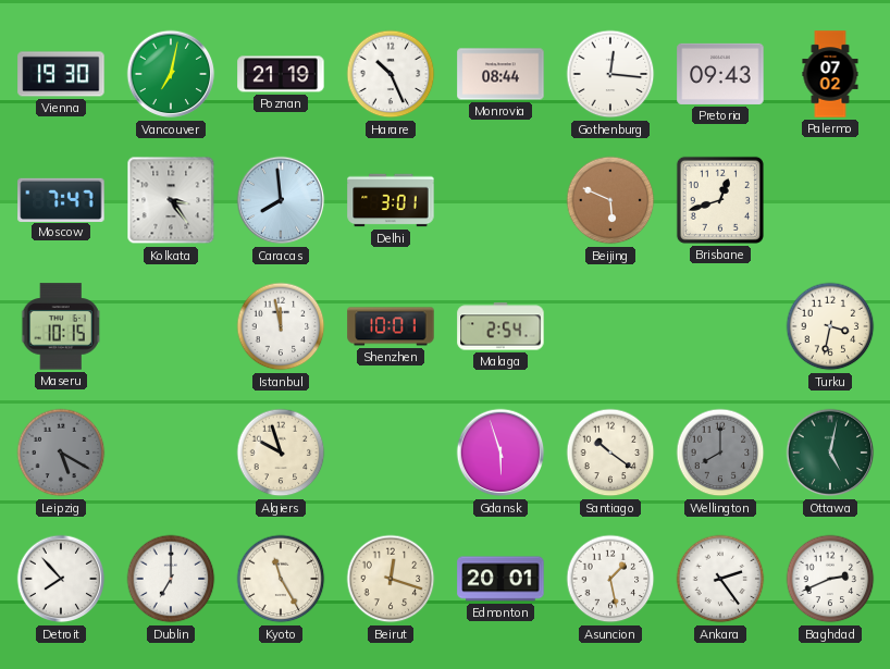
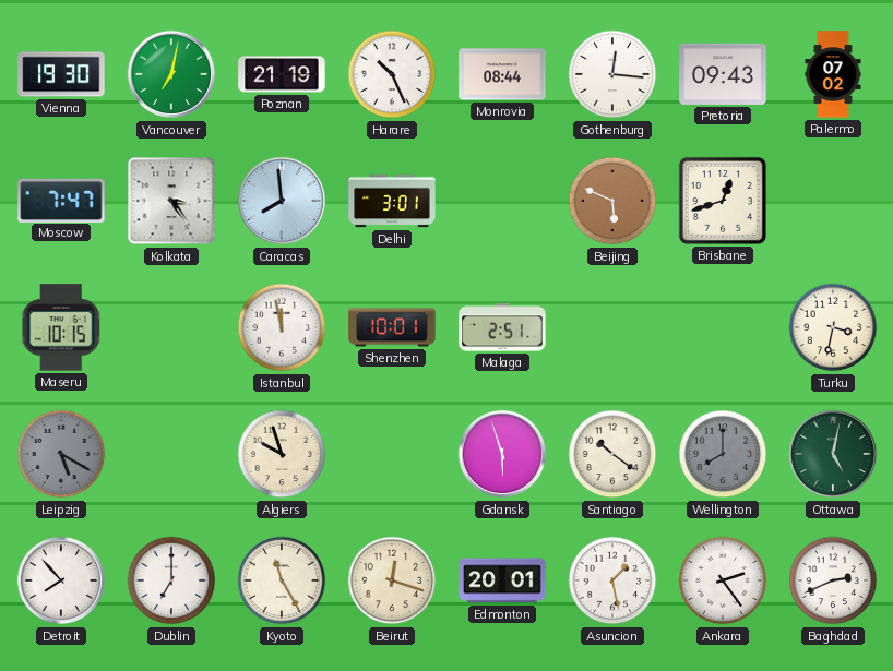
Malaga: 2:54 -> 2:51 (502, 327)
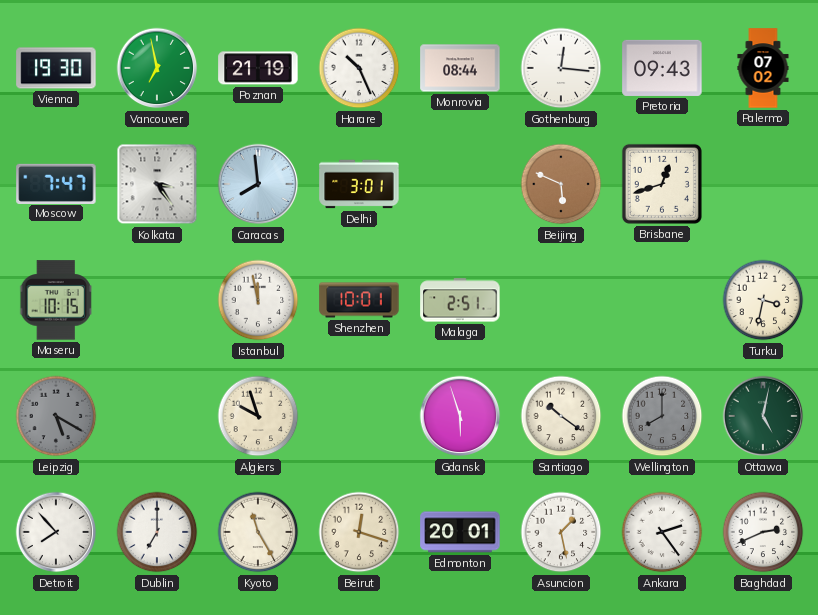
Vancouver: 7:02 -> 6:58 (157, 68)
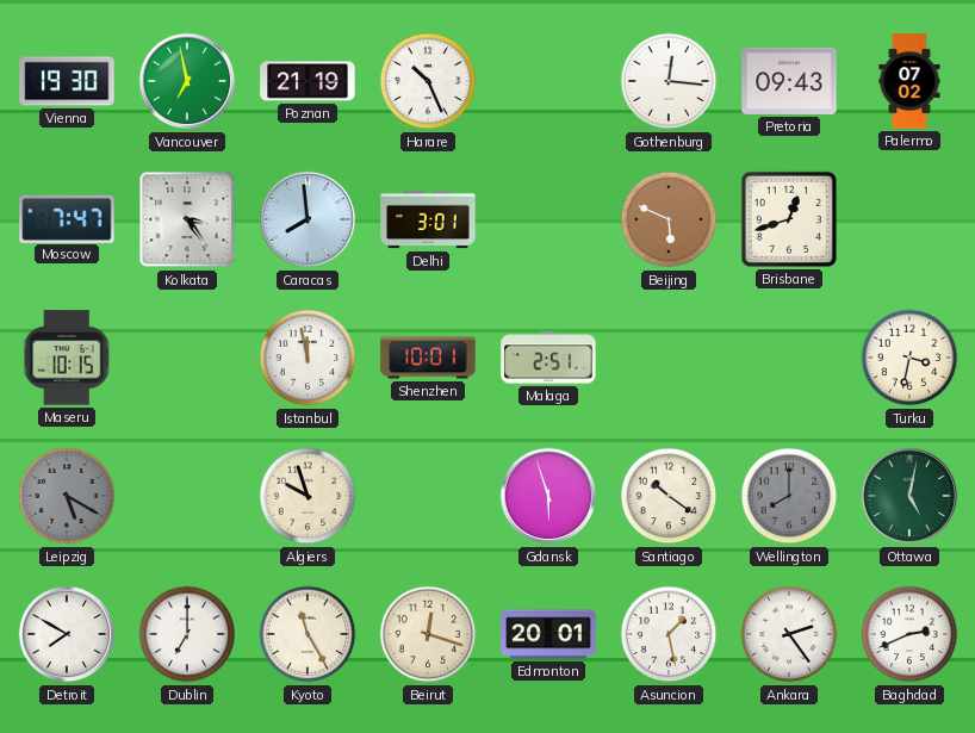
Monrovia: 08:44 -> none (460, 68)
Detroit: 7:53 -> 7:50 (67, 634)
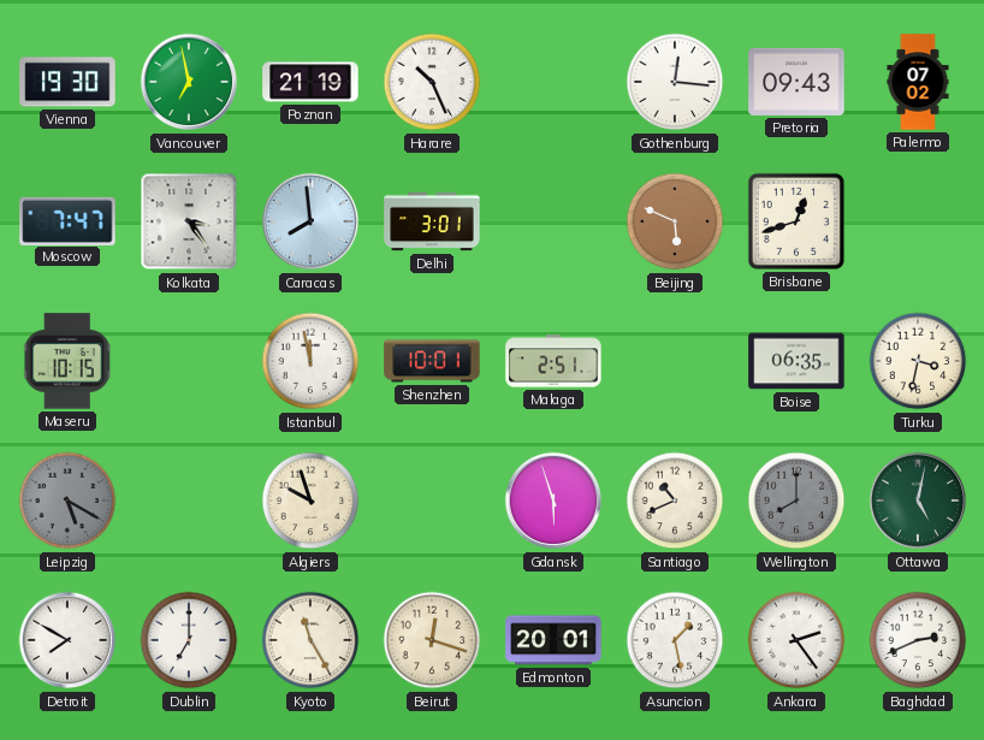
Boise: none -> 06:35 (796, 361)
Santiago: 10:21 -> 10:41 (675, 501)
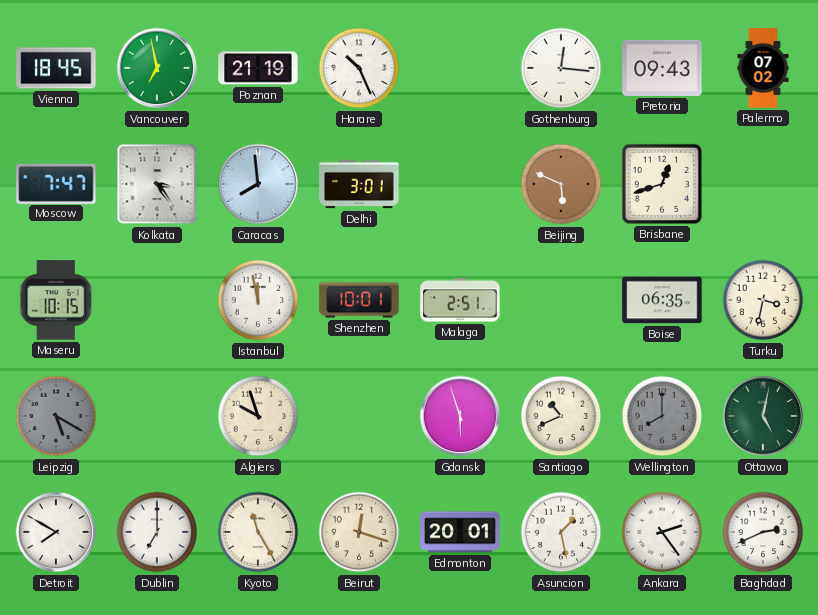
Vienna: 19:30 -> 18:45 (56, 68)
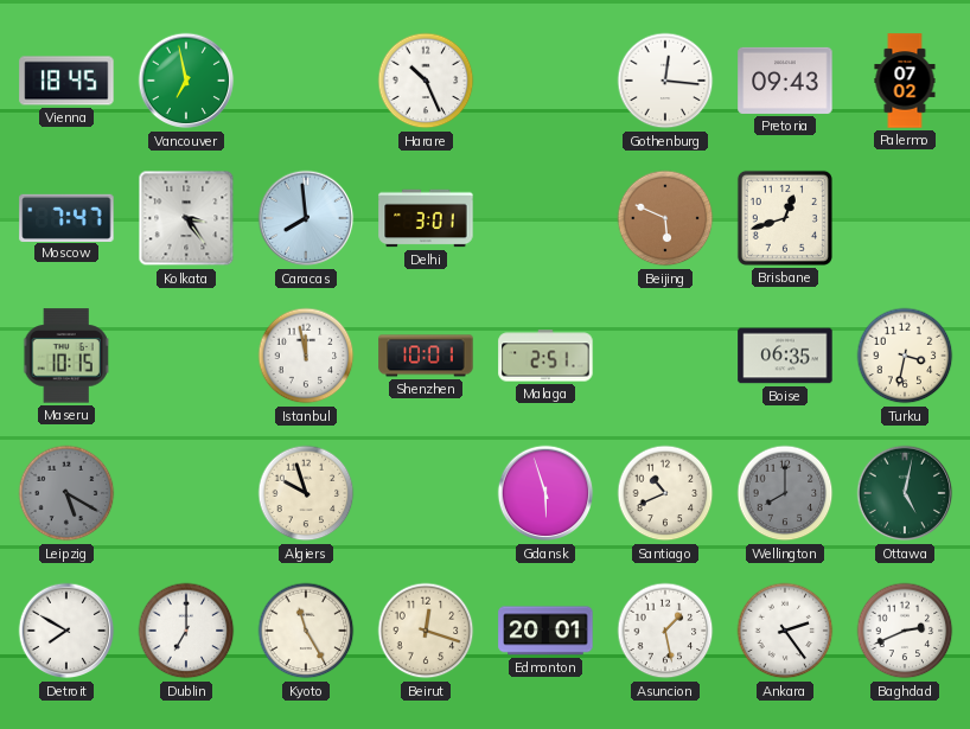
Poznan: 21:19 -> none (258, 68)
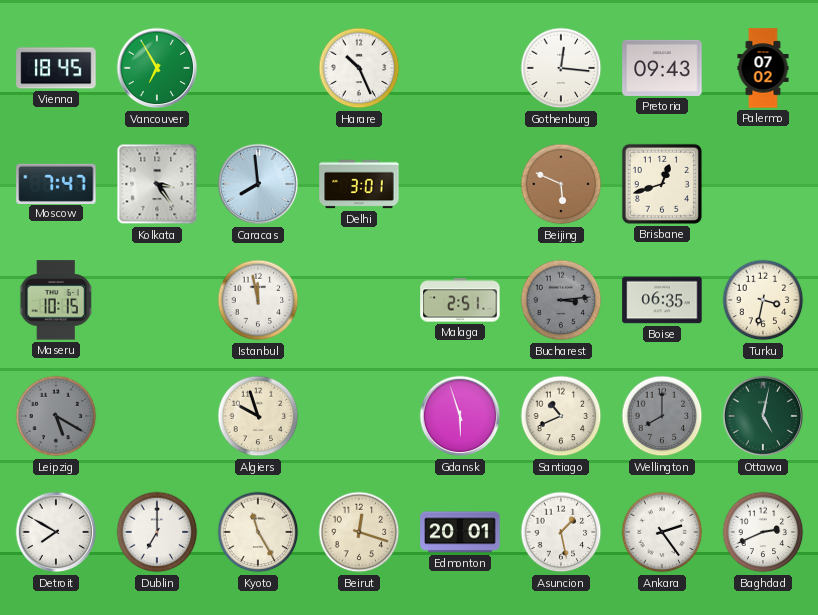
Vancouver: 6:58 -> 6:55 (157, 68)
Shenzhen: 10:01 -> none (426, 356)
Bucharest: none -> 3:14 (561, 300)
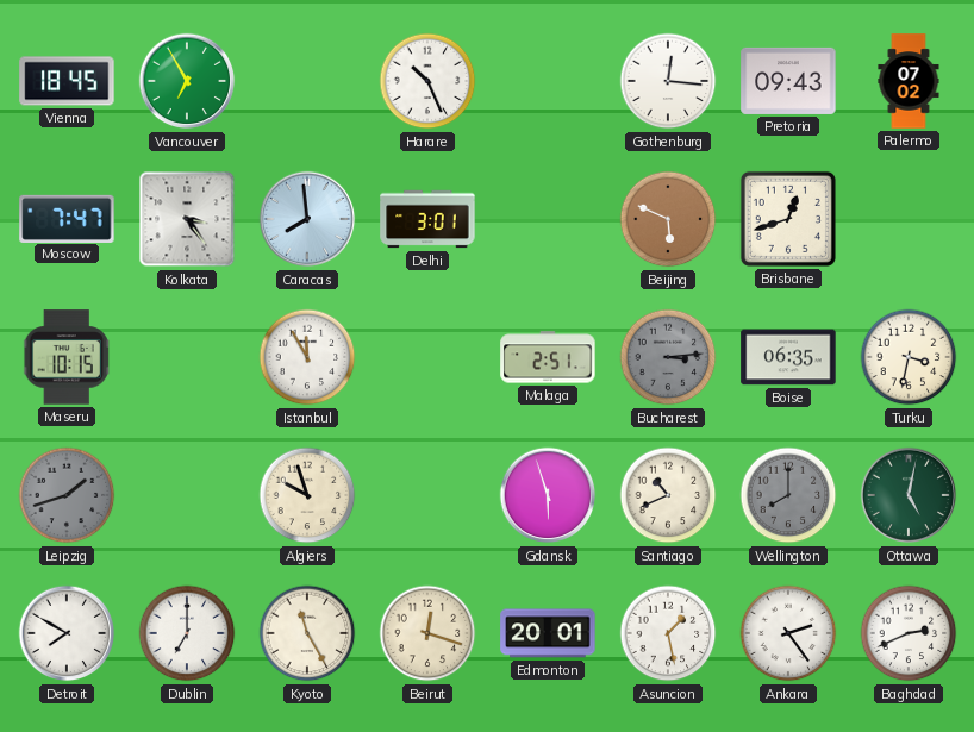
Istanbul: 11:58 -> 11:55 (307, 357)
Leipzig: 5:20 -> 1:42 (67, 495)
